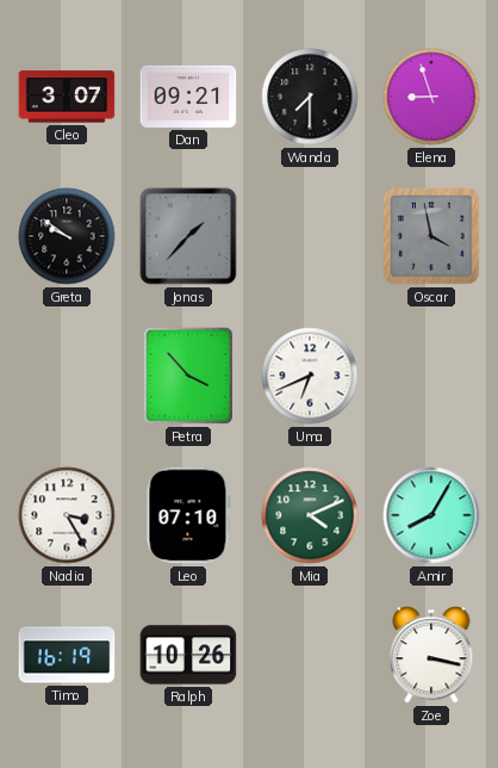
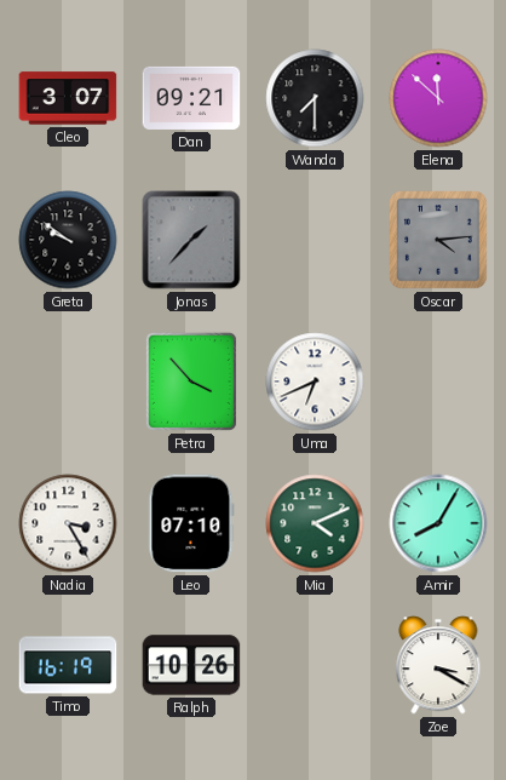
Elena: 8:57 -> 11:52 (438, 98)
Oscar: 3:58 -> 4:14 (438, 240)
Zoe: 3:17 -> 3:20 (438, 665)
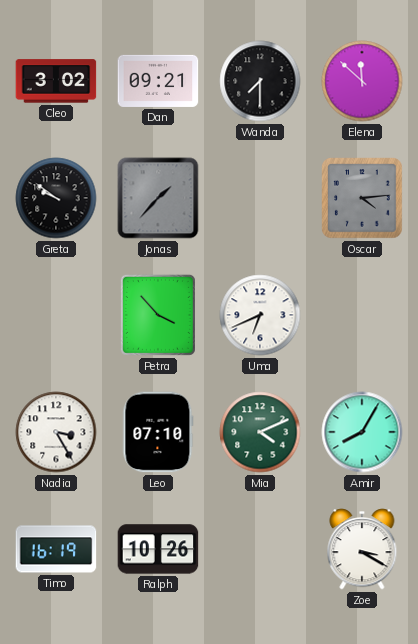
Cleo: 3:07 -> 3:02 (56, 81)
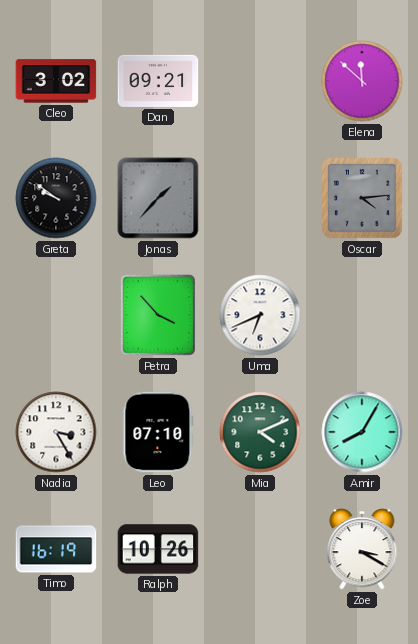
Wanda: 7:30 -> none (260, 81)
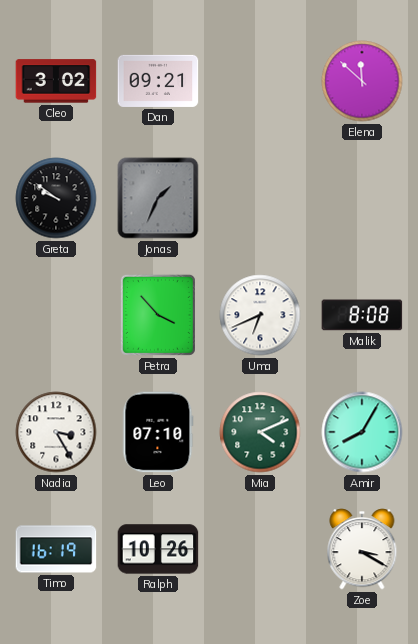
Jonas: 1:37 -> 1:34 (158, 198)
Oscar: 4:14 -> none (362, 198)
Malik: none -> 8:08 (362, 315)
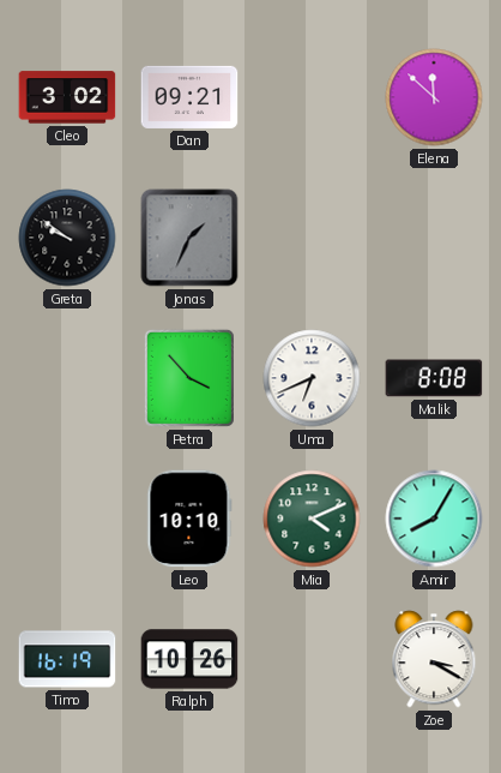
Nadia: 3:25 -> none (56, 432)
Leo: 07:10 -> 10:10 (189, 519)
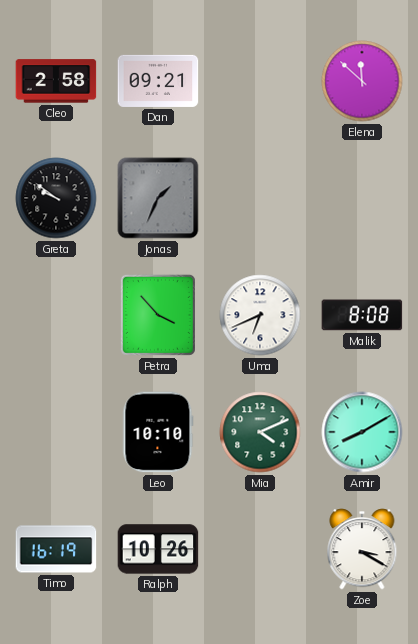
Cleo: 3:02 -> 2:58 (56, 81)
Amir: 8:05 -> 8:10 (362, 432)
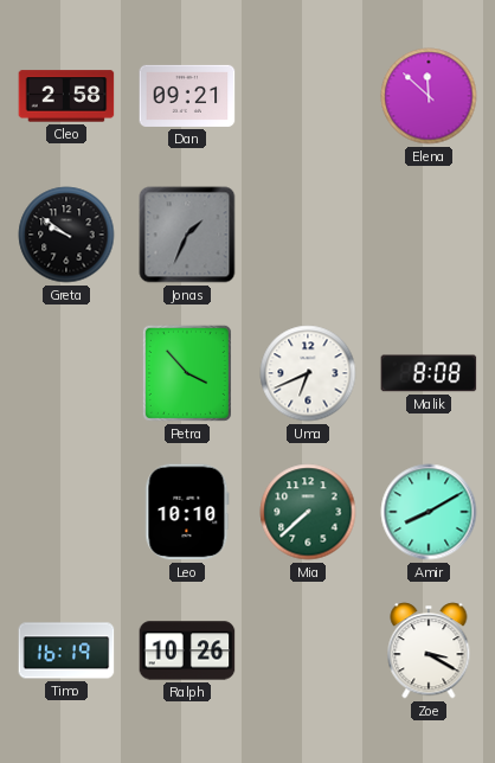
Mia: 4:11 -> 7:38 (308, 512)
